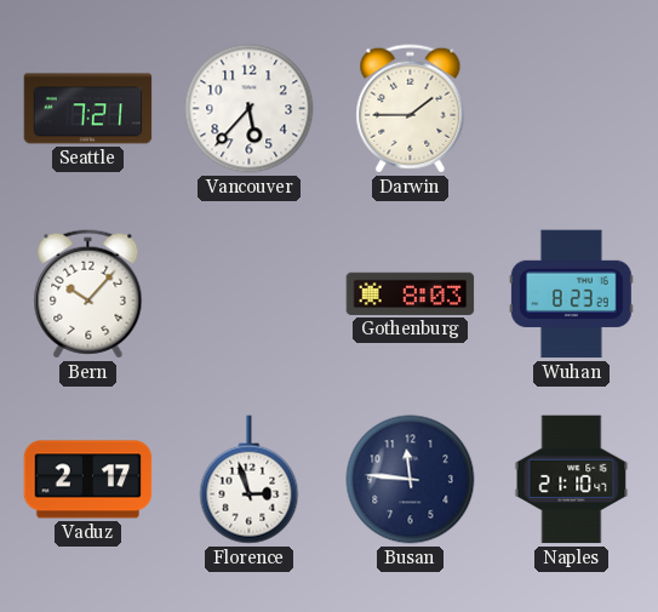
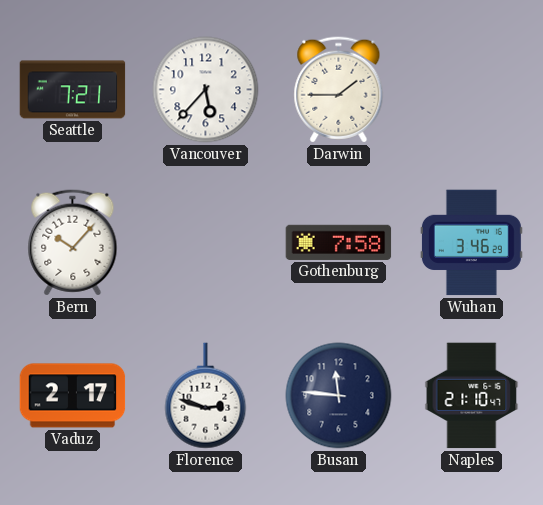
Gothenburg: 8:03 -> 7:58 (339, 242)
Wuhan: 8:23 -> 3:46 (471, 243)
Florence: 2:57 -> 2:48 (206, 396)
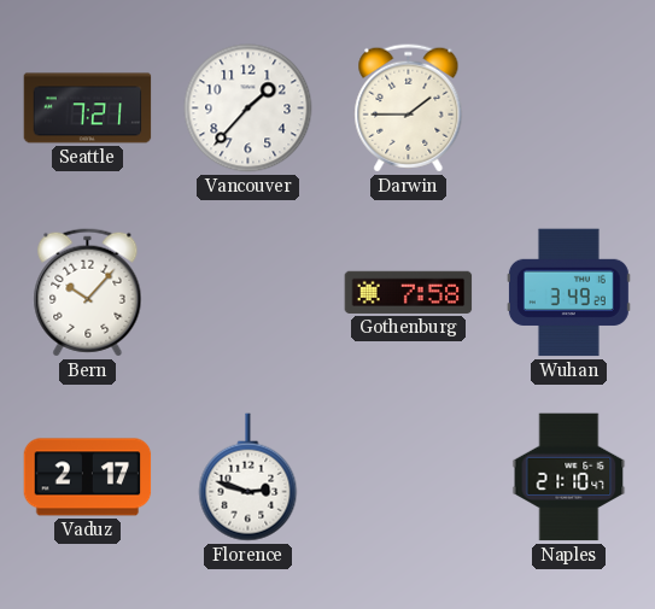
Vancouver: 5:37 -> 1:37 (248, 109)
Wuhan: 3:46 -> 3:49 (568, 293)
Busan: 11:46 -> none (339, 396)
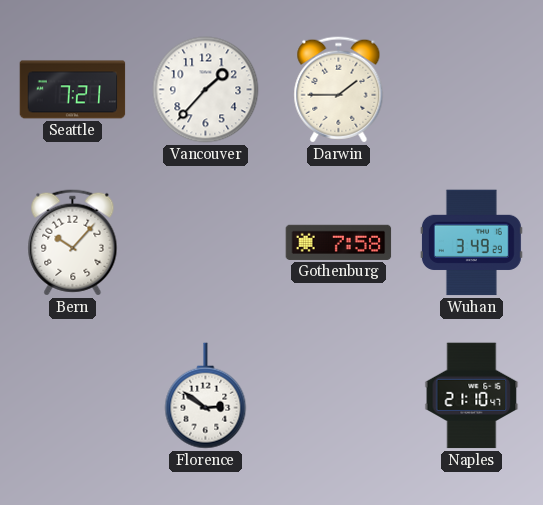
Vaduz: 2:17 -> none (88, 478)
Florence: 2:48 -> 2:51 (206, 396)
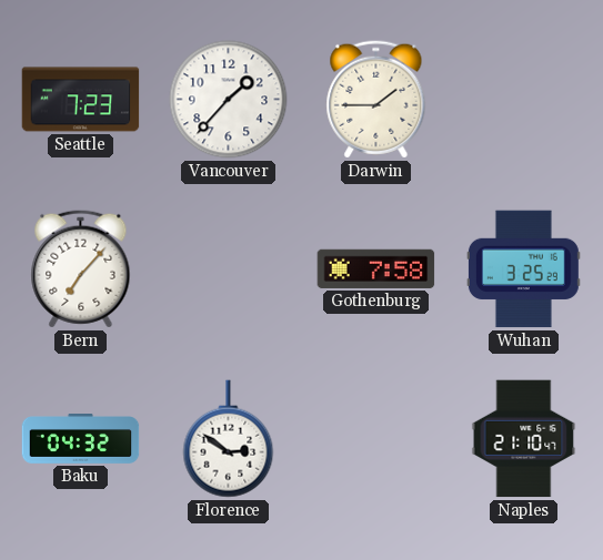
Seattle: 7:21 -> 7:23 (81, 100)
Bern: 10:07 -> 7:07 (81, 269)
Wuhan: 3:49 -> 3:25 (523, 269)
Baku: none -> 04:32 (81, 439)
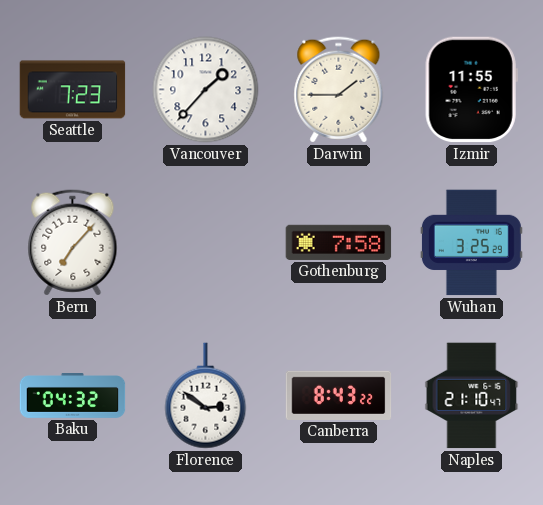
Izmir: none -> 11:55 (471, 90)
Canberra: none -> 8:43 (339, 395)
